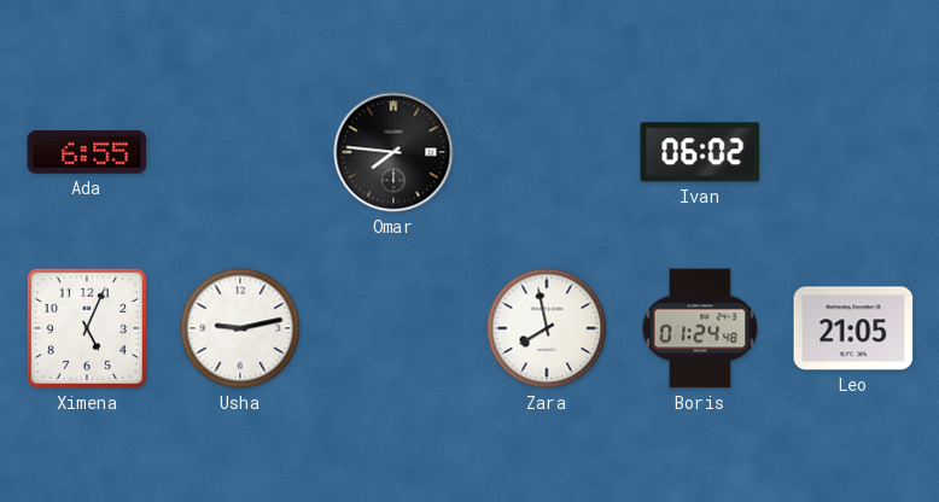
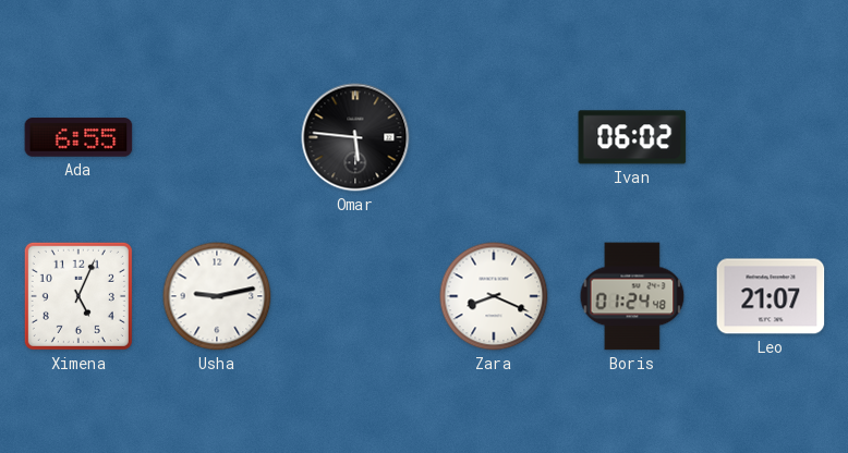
Omar: 7:46 -> 5:46 (355, 137)
Zara: 7:58 -> 8:19 (494, 296)
Leo: 21:05 -> 21:07 (771, 296)
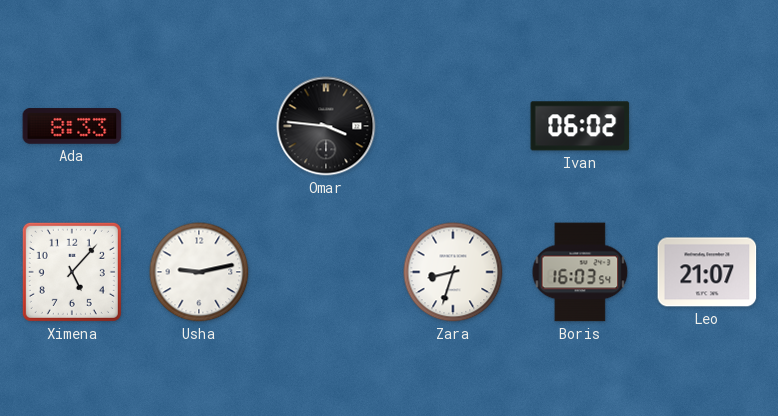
Ada: 6:55 -> 8:33 (72, 126)
Omar: 5:46 -> 3:46 (326, 126)
Ximena: 5:04 -> 5:07 (72, 272)
Zara: 8:19 -> 8:33 (453, 272)
Boris: 01:24 -> 16:03 (580, 272)
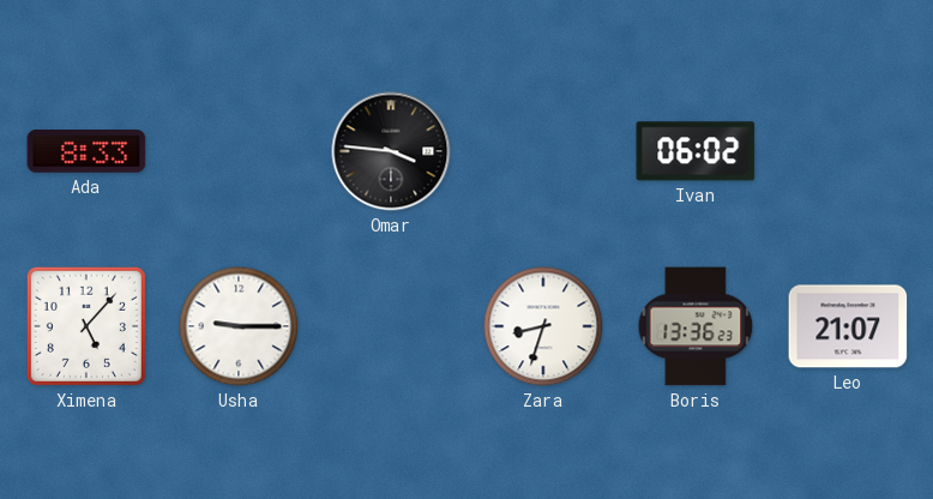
Usha: 9:13 -> 9:15 (239, 326)
Boris: 16:03 -> 13:36 (696, 326)
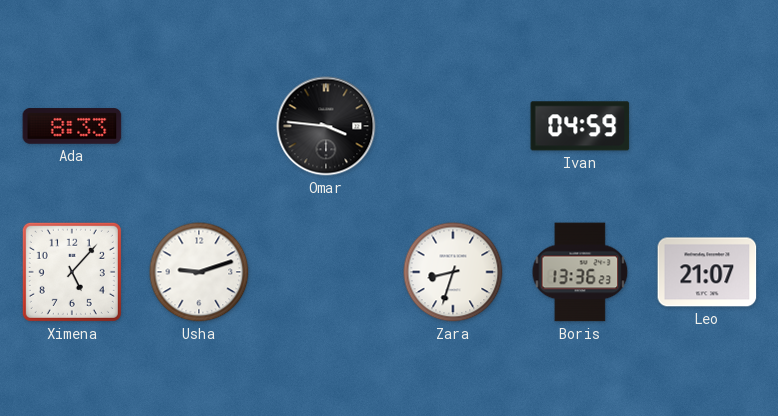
Ivan: 06:02 -> 04:59 (580, 126)
Usha: 9:15 -> 9:12 (199, 272)
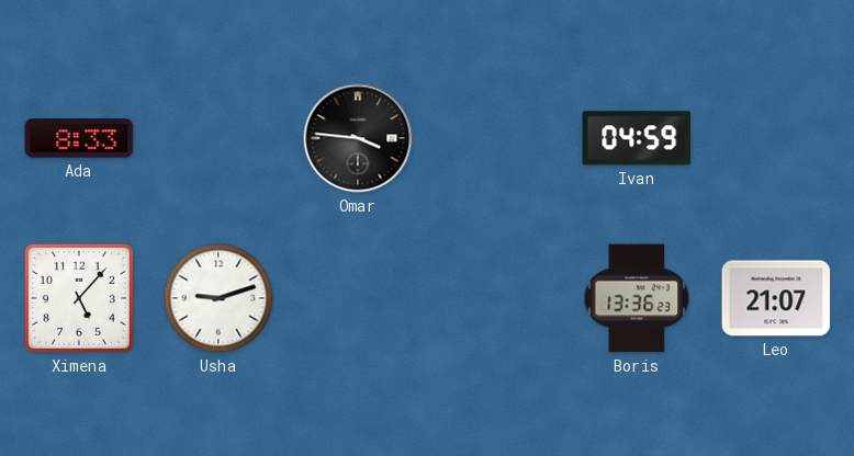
Zara: 8:33 -> none (453, 272)
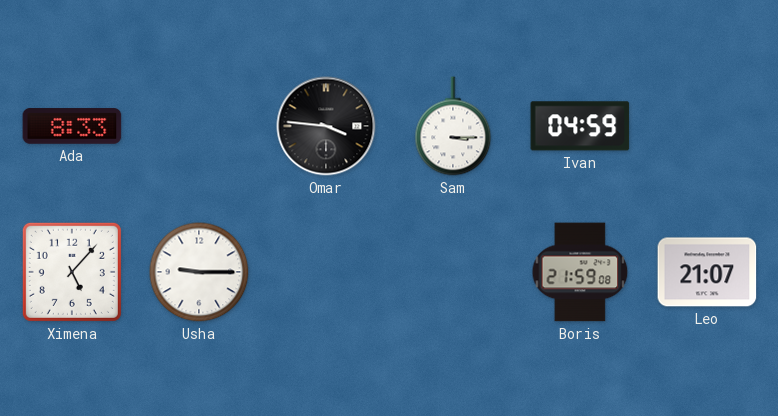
Sam: none -> 3:15 (453, 126)
Usha: 9:12 -> 9:15 (199, 272)
Boris: 13:36 -> 21:59 (580, 272)
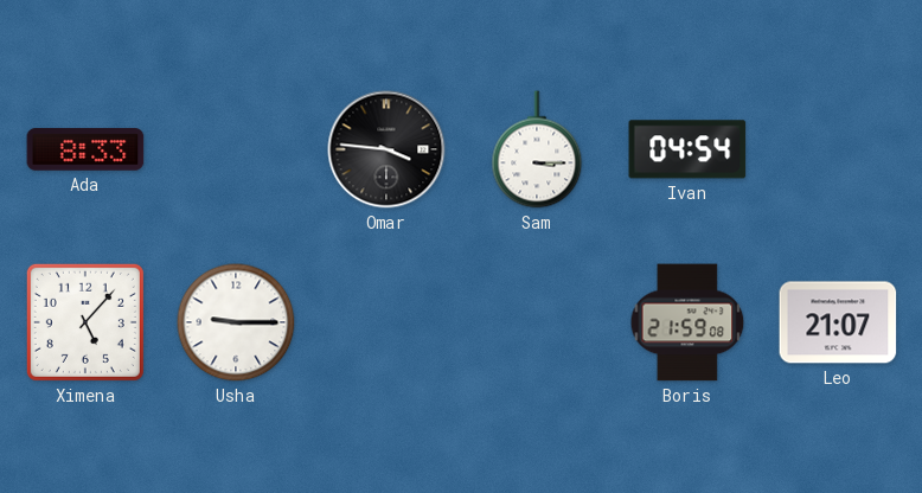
Ivan: 04:59 -> 04:54 (687, 149)
